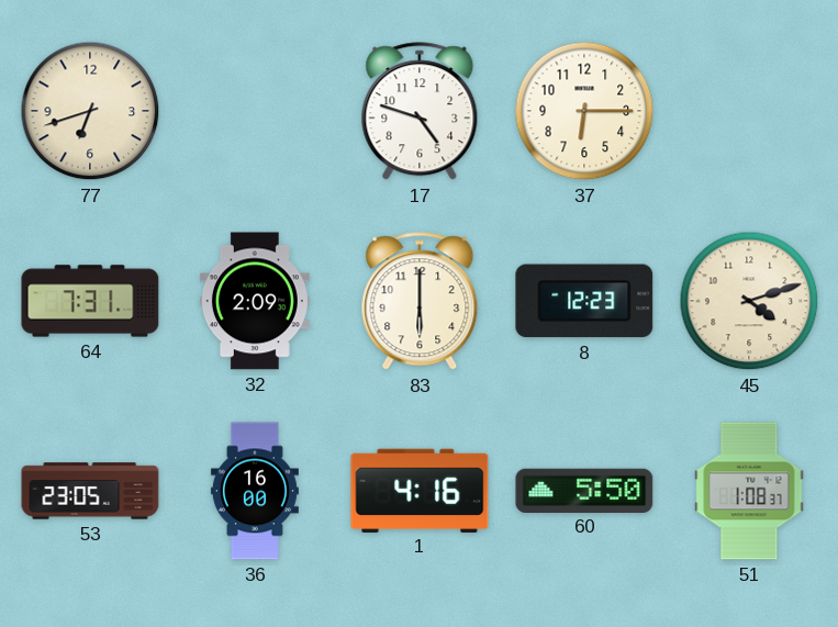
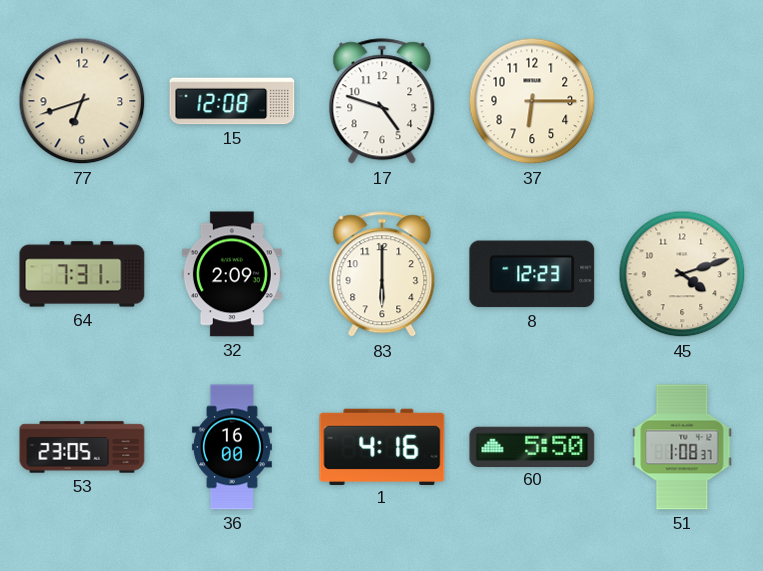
15: none -> 12:08 (232, 101)
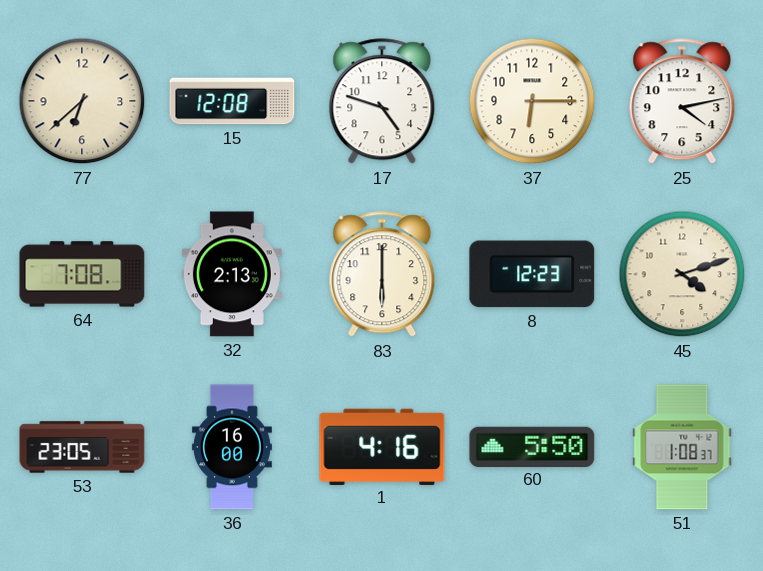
77: 6:42 -> 6:38 (82, 101)
25: none -> 4:13 (682, 102)
64: 7:31 -> 7:08 (82, 274)
32: 2:09 -> 2:13 (232, 274)
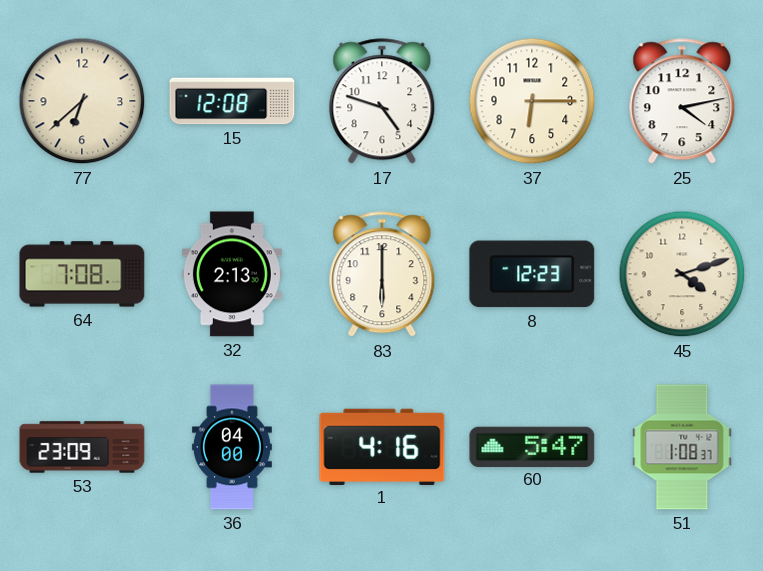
53: 23:05 -> 23:09 (82, 447)
36: 16:00 -> 04:00 (232, 447)
60: 5:50 -> 5:47 (532, 446)
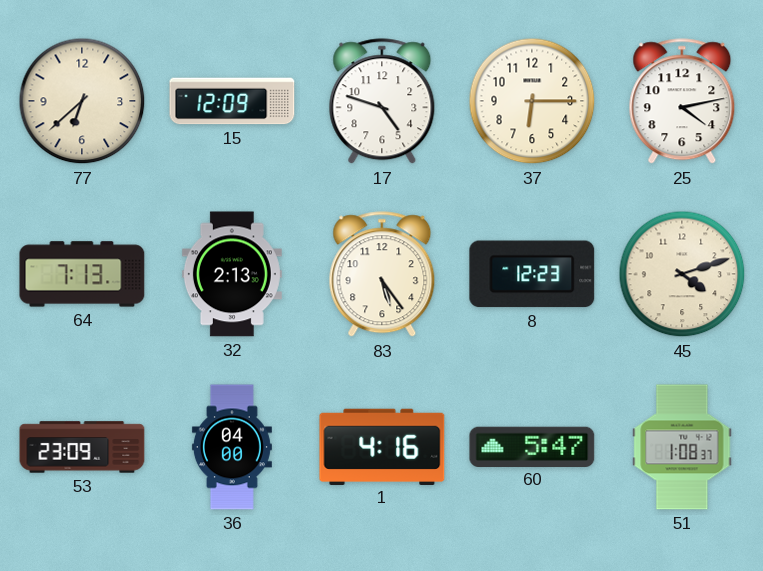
15: 12:08 -> 12:09 (232, 101)
64: 7:08 -> 7:13 (82, 274)
83: 6:00 -> 5:24 (382, 275)
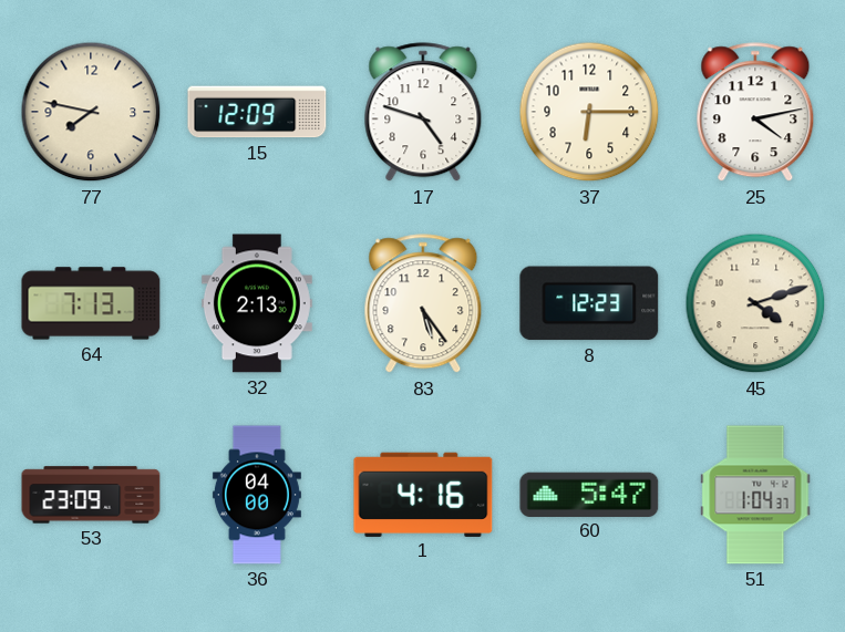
77: 6:38 -> 7:47 (91, 112)
51: 1:08 -> 1:04 (755, 495)
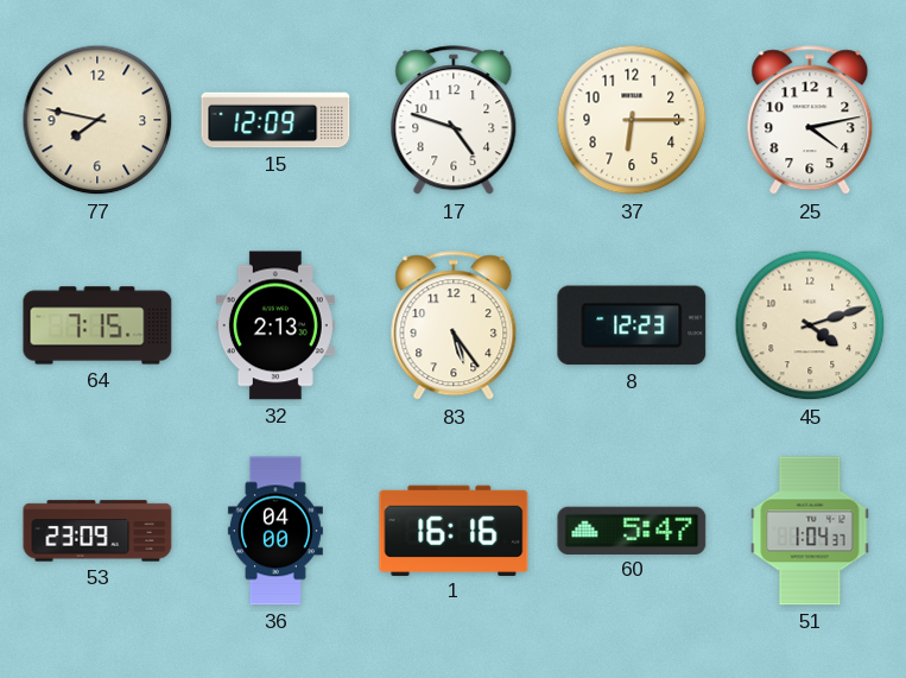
64: 7:13 -> 7:15 (97, 325)
1: 4:16 -> 16:16 (454, 530)
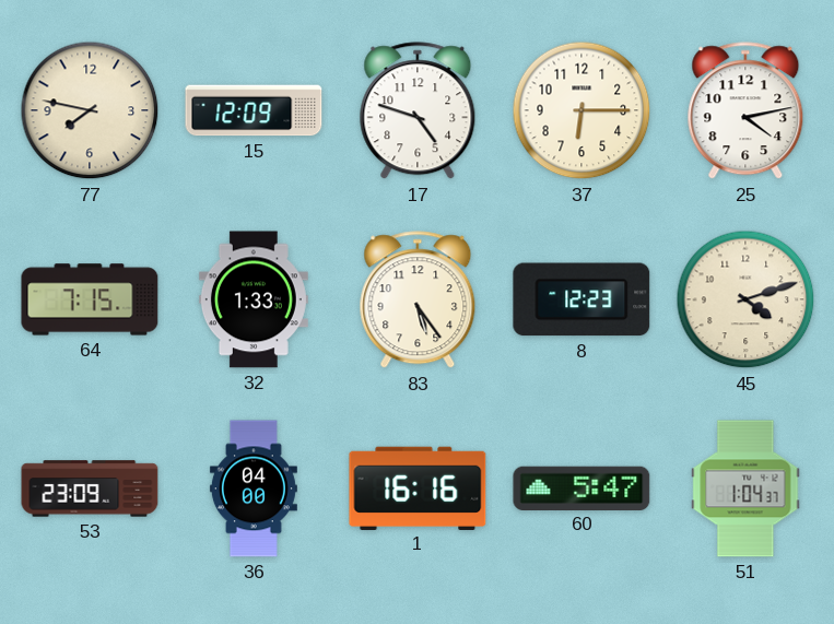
32: 2:13 -> 1:33 (254, 299)
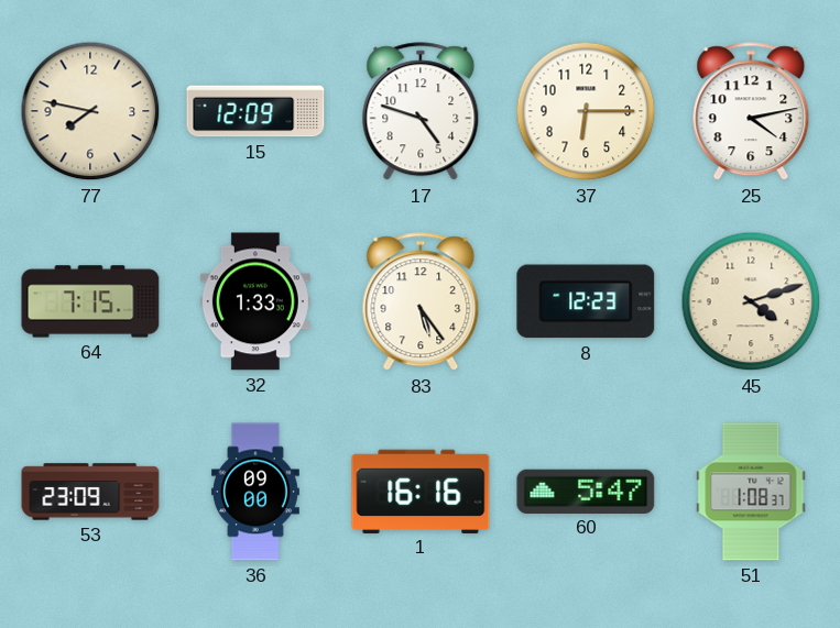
36: 04:00 -> 09:00 (255, 492)
51: 1:04 -> 1:08 (751, 492)
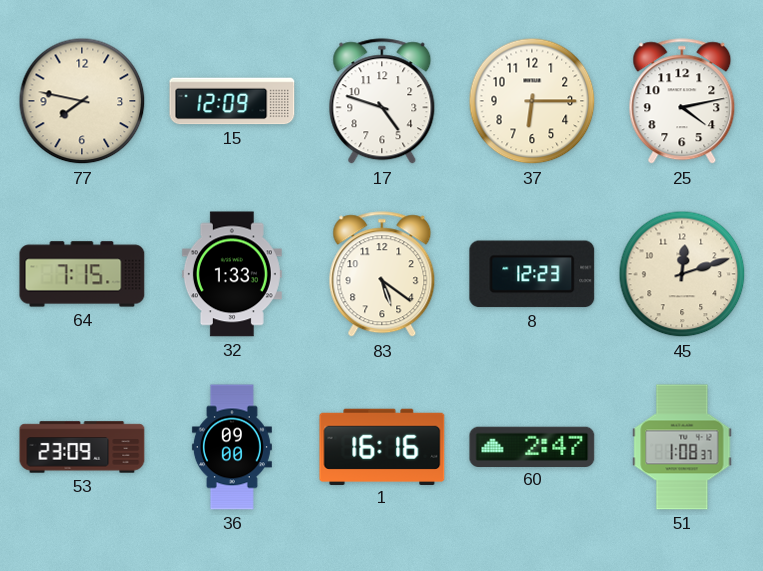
83: 5:24 -> 5:21 (382, 275)
45: 4:12 -> 12:12 (682, 274)
60: 5:47 -> 2:47 (532, 446)
